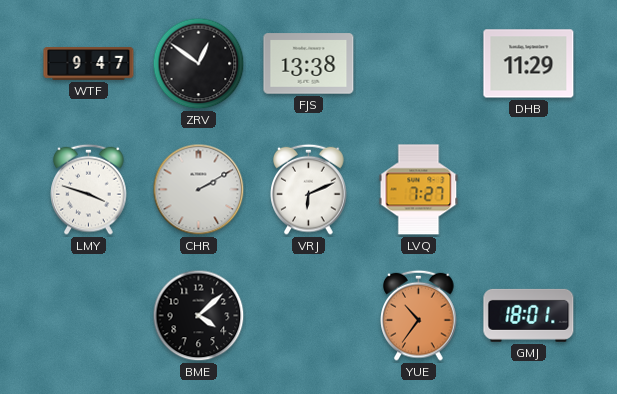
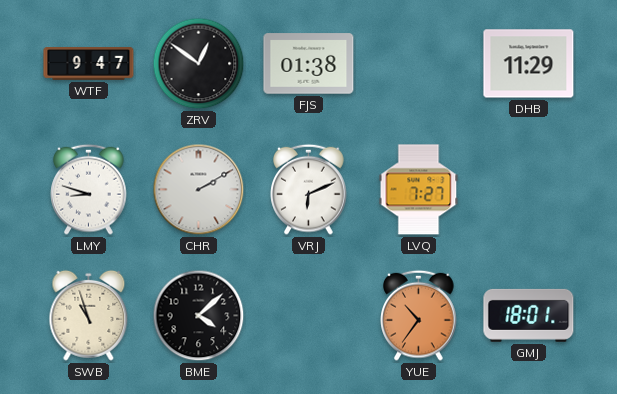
FJS: 13:38 -> 01:38 (309, 64)
LMY: 3:48 -> 8:48 (89, 189)
SWB: none -> 10:57 (89, 315)
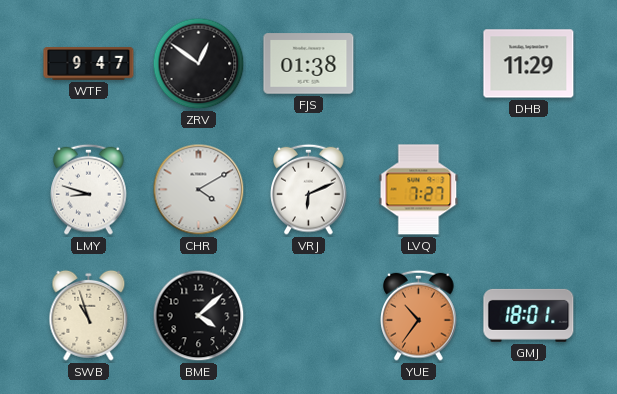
CHR: 2:10 -> 4:10 (199, 190)
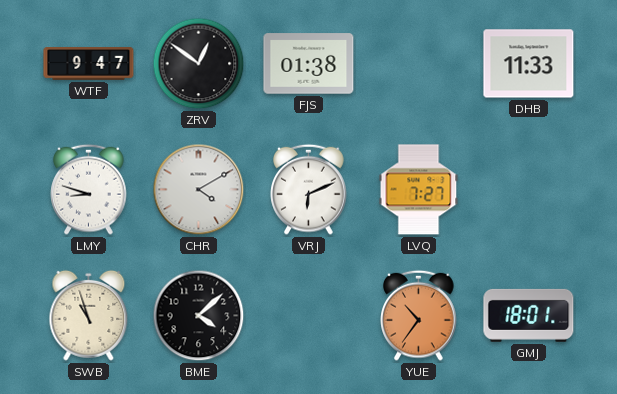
DHB: 11:29 -> 11:33 (529, 64)
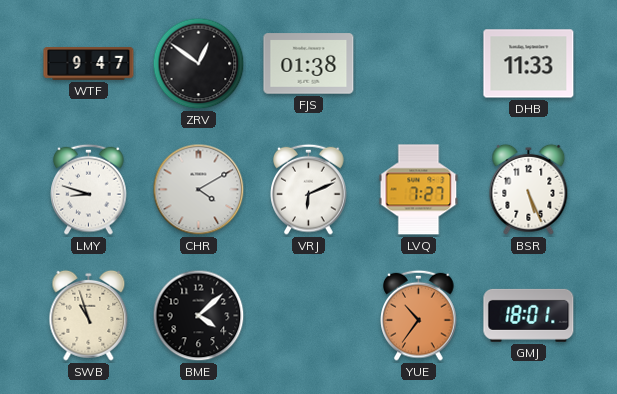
BSR: none -> 5:26 (529, 189)
